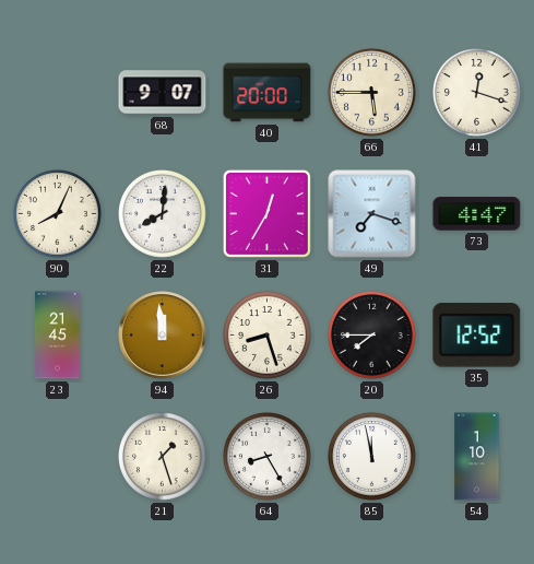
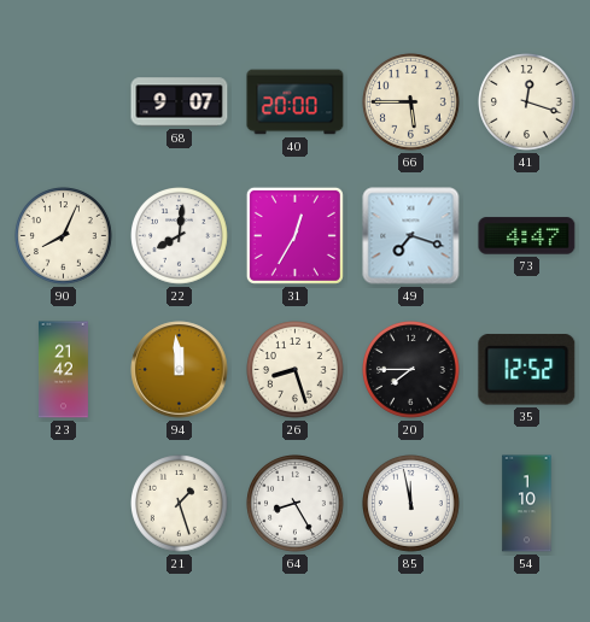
23: 21:45 -> 21:42 (63, 370)
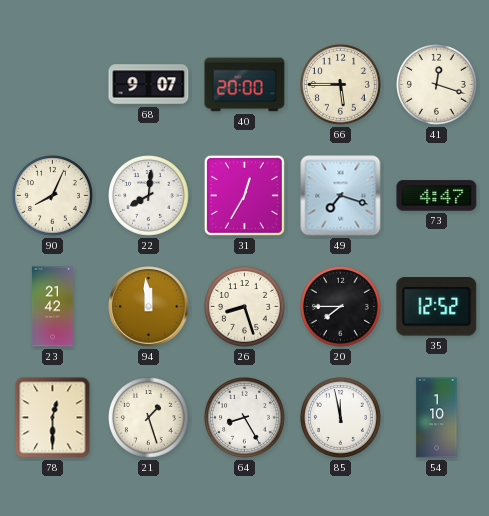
78: none -> 12:30 (53, 418)
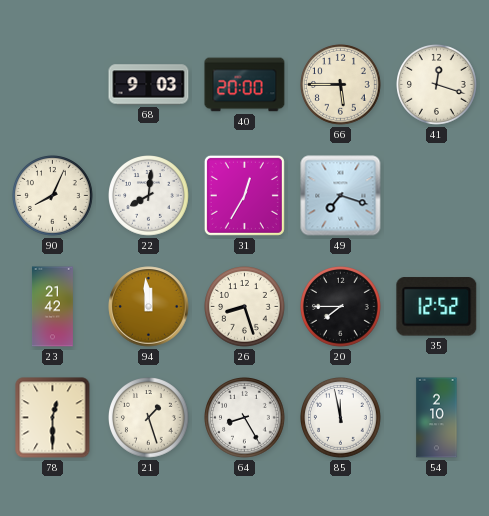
68: 9:07 -> 9:03 (149, 85)
73: 4:47 -> none (437, 196)
54: 1:10 -> 2:10 (437, 418)
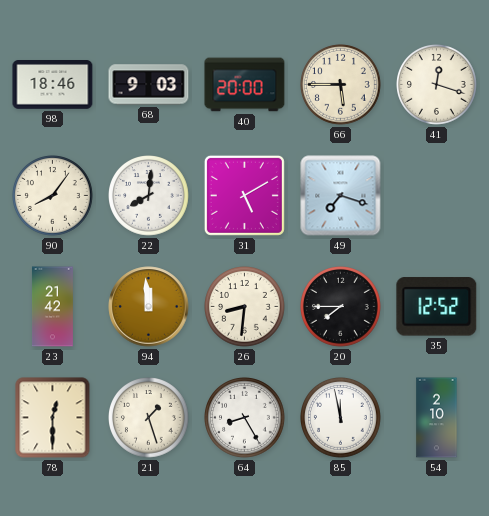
98: none -> 18:46 (53, 85)
90: 8:04 -> 8:06 (53, 196)
31: 12:35 -> 5:10 (244, 195)
26: 8:27 -> 8:31 (245, 307)
